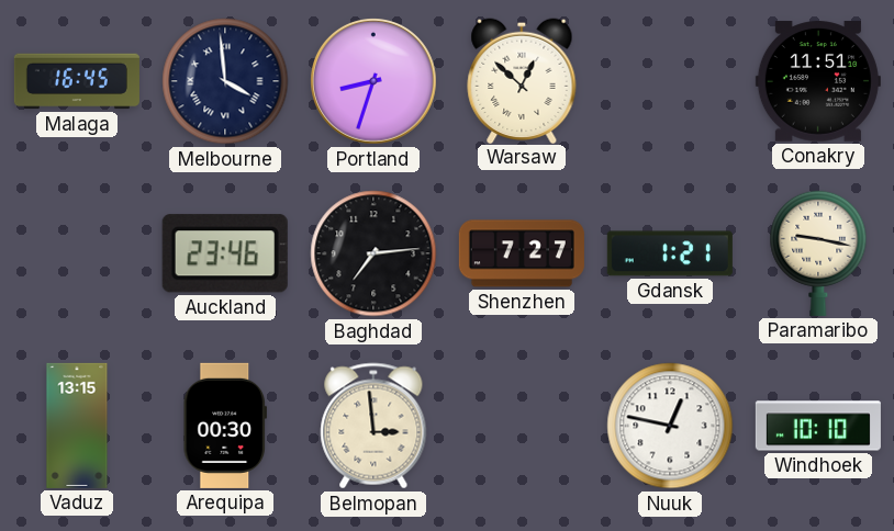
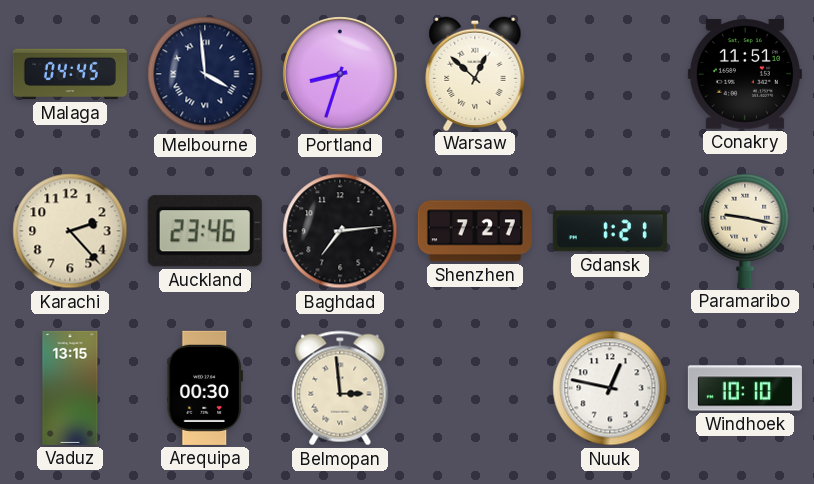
Malaga: 16:45 -> 04:45 (70, 74)
Karachi: none -> 2:23 (70, 231)
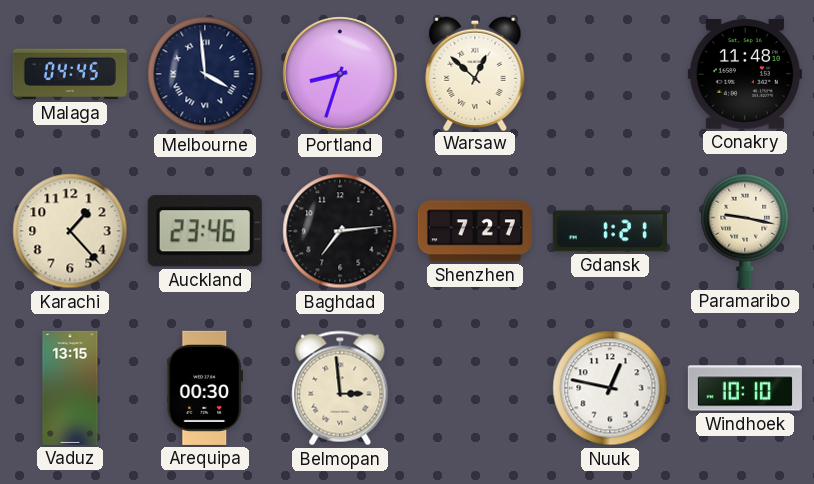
Conakry: 11:51 -> 11:48 (745, 74)
Karachi: 2:23 -> 1:23 (70, 231)
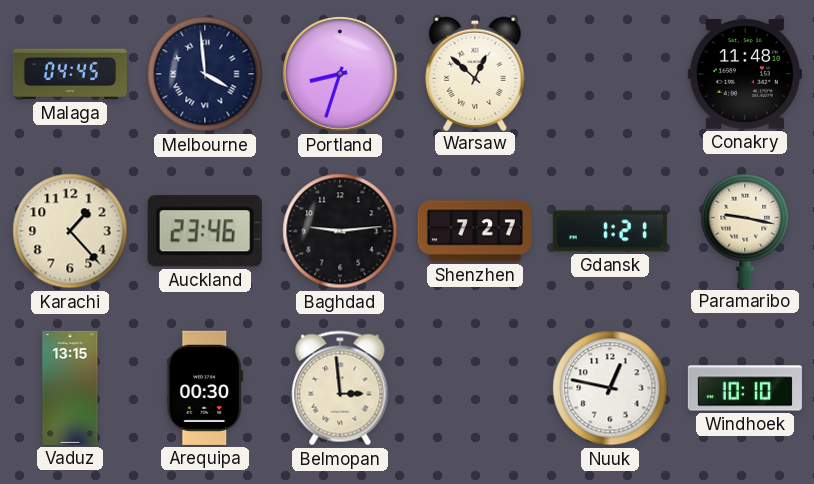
Baghdad: 7:14 -> 9:14 (340, 231)
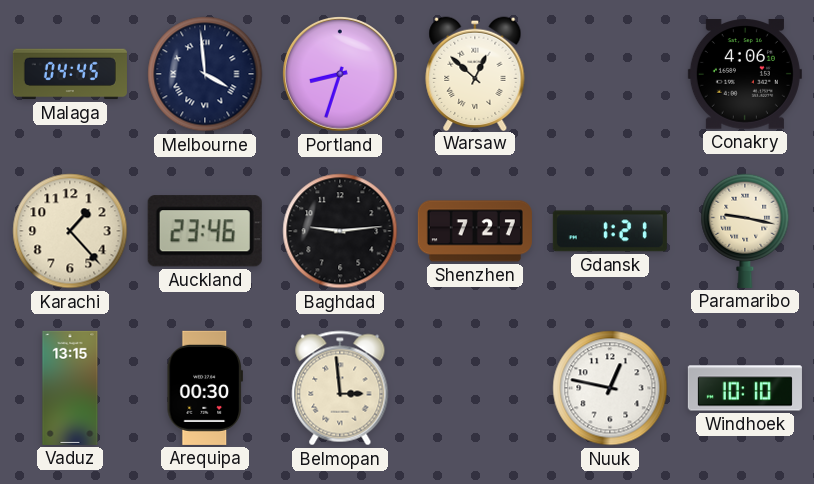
Conakry: 11:48 -> 4:06 (745, 74)
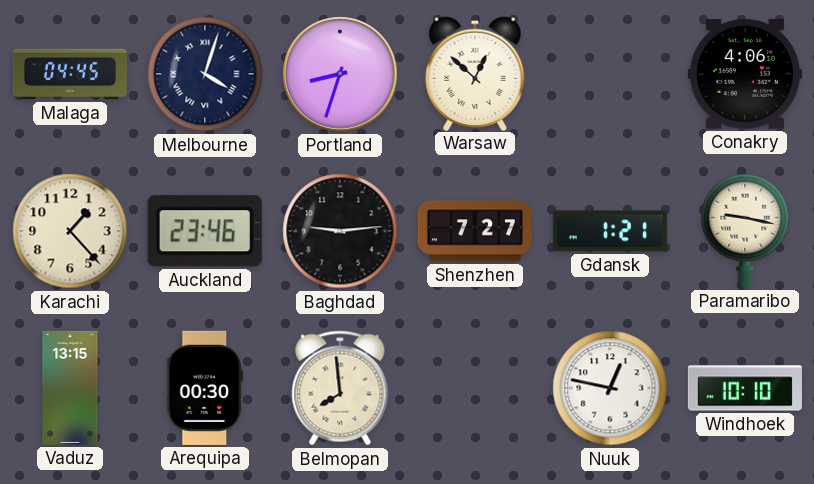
Melbourne: 3:59 -> 4:03 (205, 74)
Belmopan: 2:59 -> 7:59 (340, 388)
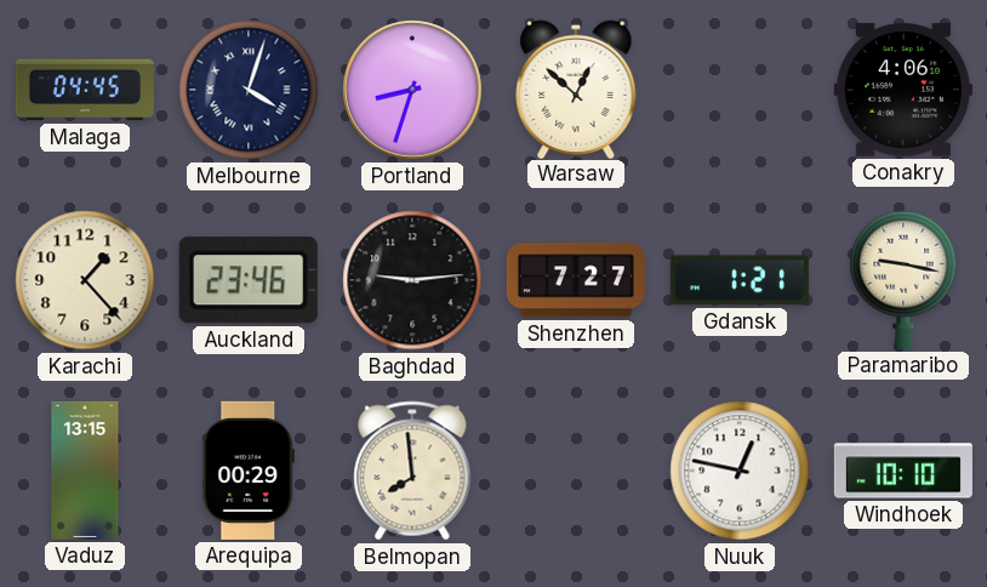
Arequipa: 00:30 -> 00:29 (249, 471)
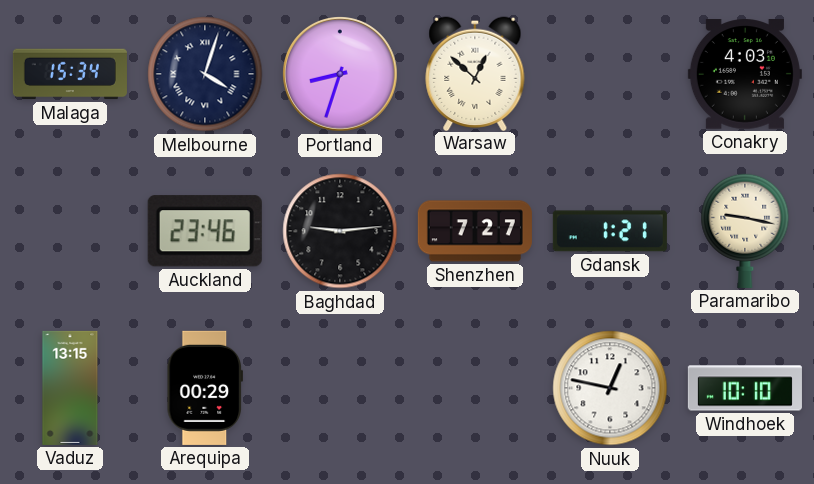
Malaga: 04:45 -> 15:34 (70, 74)
Conakry: 4:06 -> 4:03 (745, 74)
Karachi: 1:23 -> none (85, 280)
Belmopan: 7:59 -> none (412, 471)
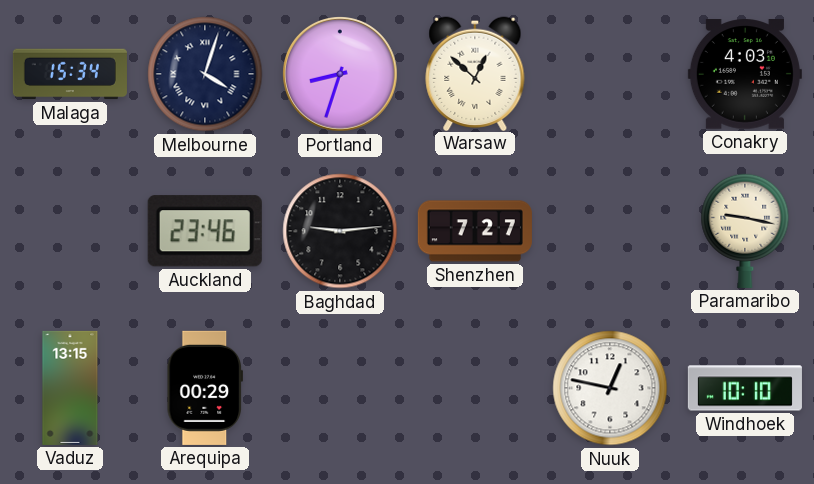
Gdansk: 1:21 -> none (610, 231)
